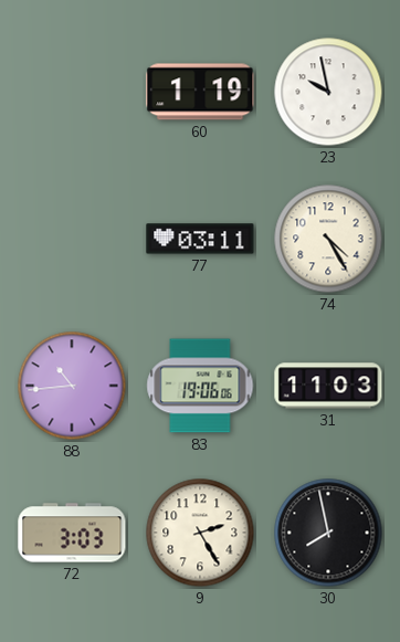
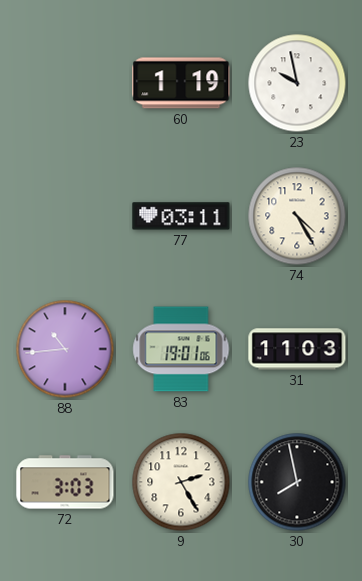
83: 19:06 -> 19:01 (181, 349)
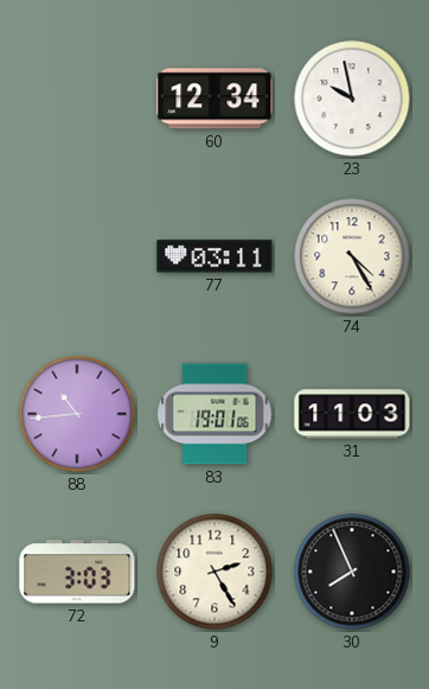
60: 1:19 -> 12:34 (214, 98)
30: 7:58 -> 7:56 (352, 572)
